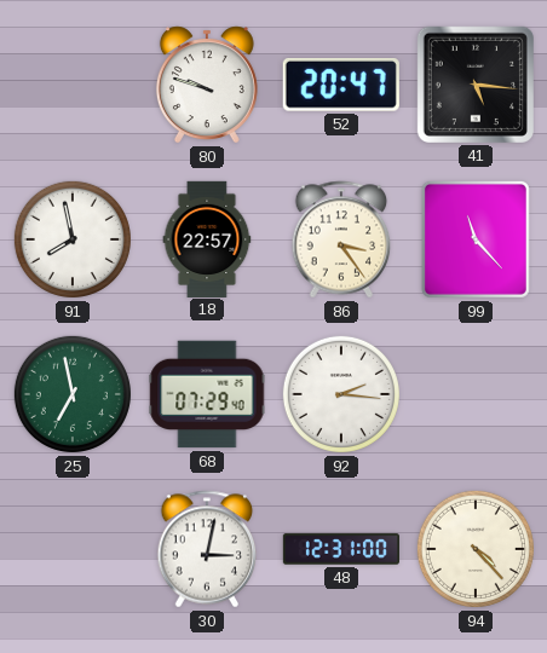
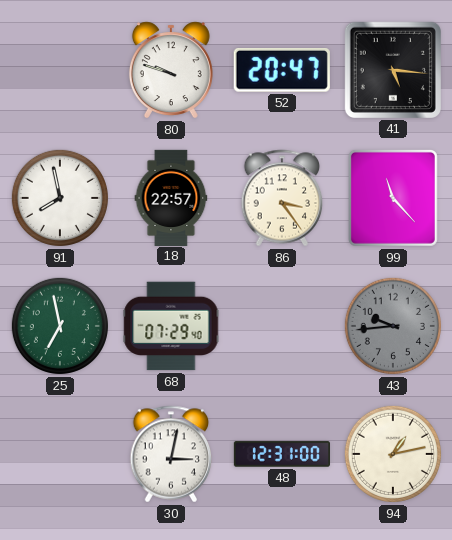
92: 2:16 -> none (341, 394)
43: none -> 9:44 (393, 326)
94: 4:23 -> 1:13 (393, 454)
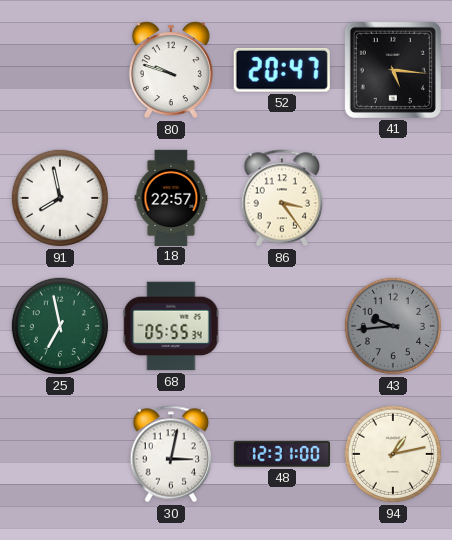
99: 11:23 -> none (393, 198)
68: 07:29 -> 05:55 (171, 326)
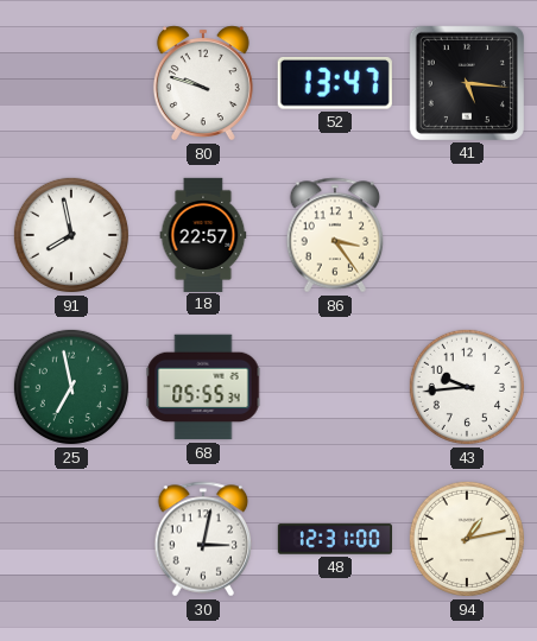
52: 20:47 -> 13:47 (335, 84)
43 dial: grey -> white (467, 387)
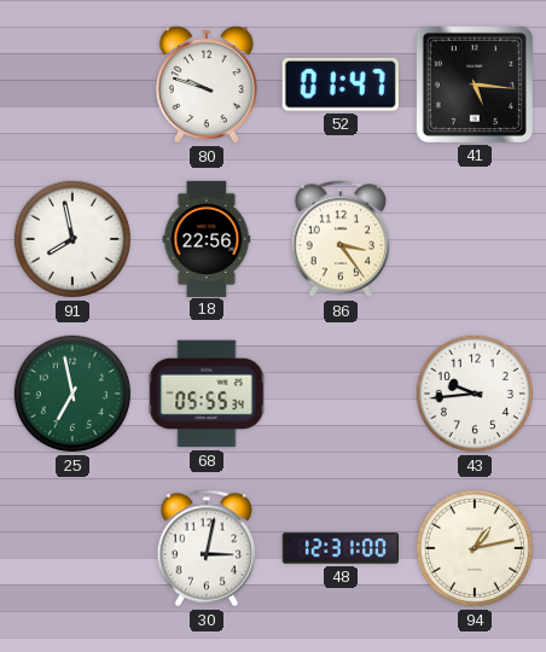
52: 13:47 -> 01:47 (341, 86)
18: 22:57 -> 22:56 (207, 238)
